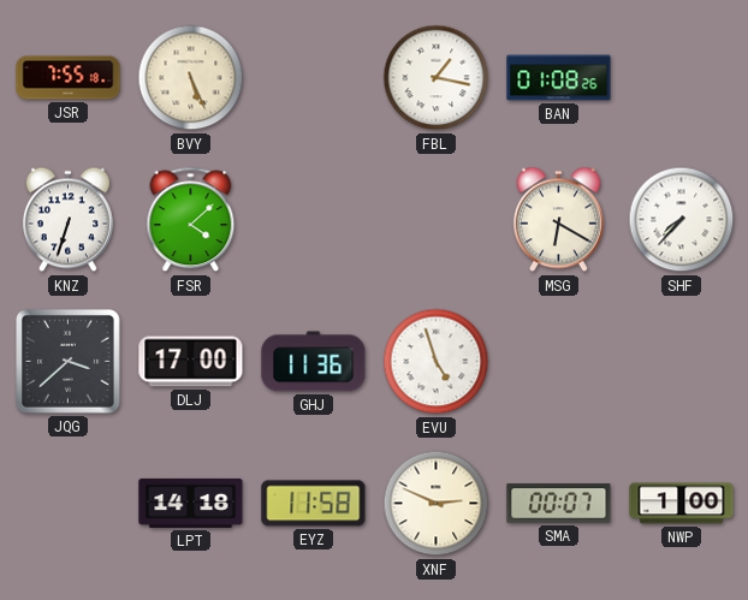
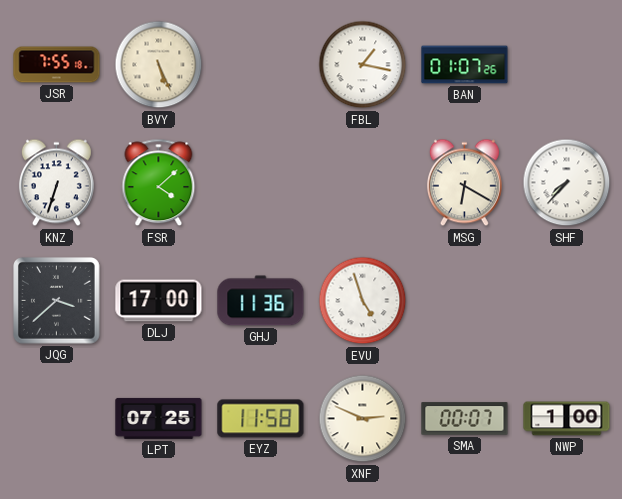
BAN: 01:08 -> 01:07 (465, 65)
LPT: 14:18 -> 07:25 (159, 418)
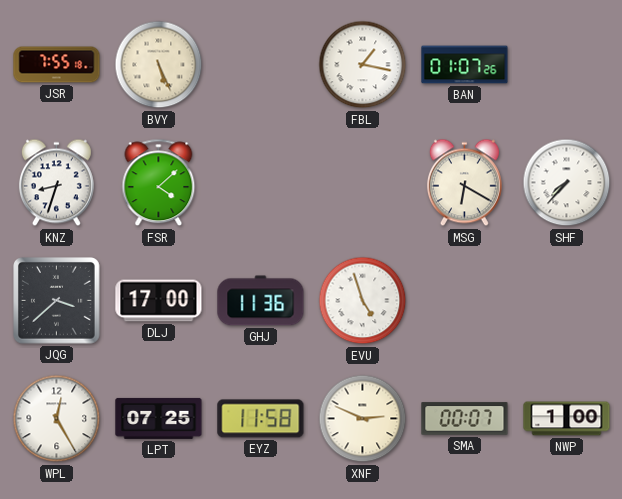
KNZ: 6:33 -> 8:33 (56, 183)
WPL: none -> 12:25 (57, 419)
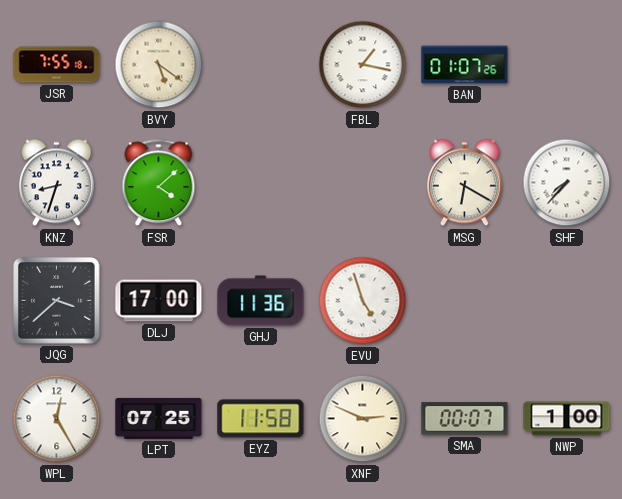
BVY: 5:26 -> 5:21 (159, 65)
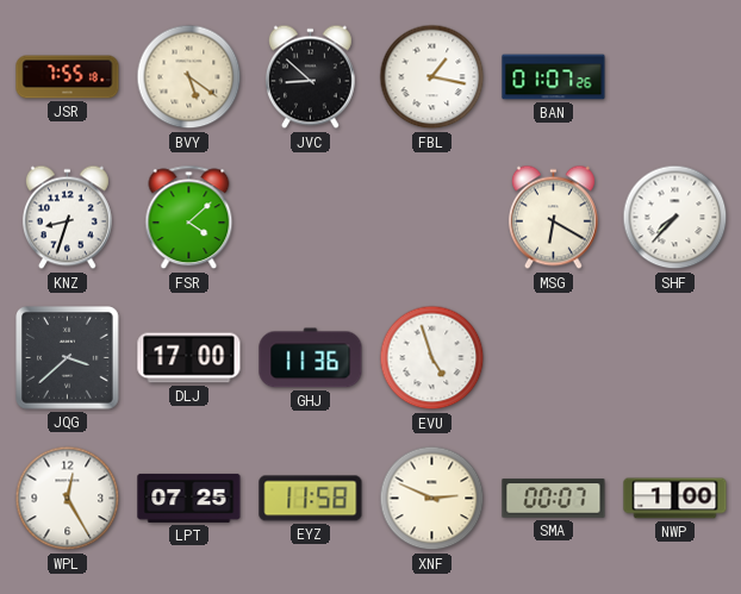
JVC: none -> 8:52 (310, 77)
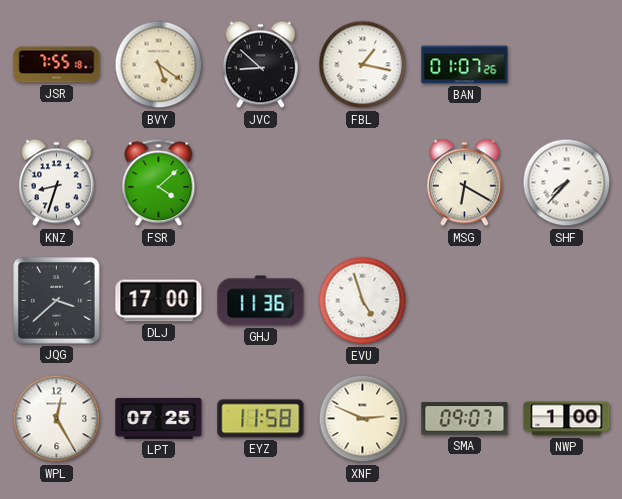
SMA: 00:07 -> 09:07 (465, 419)
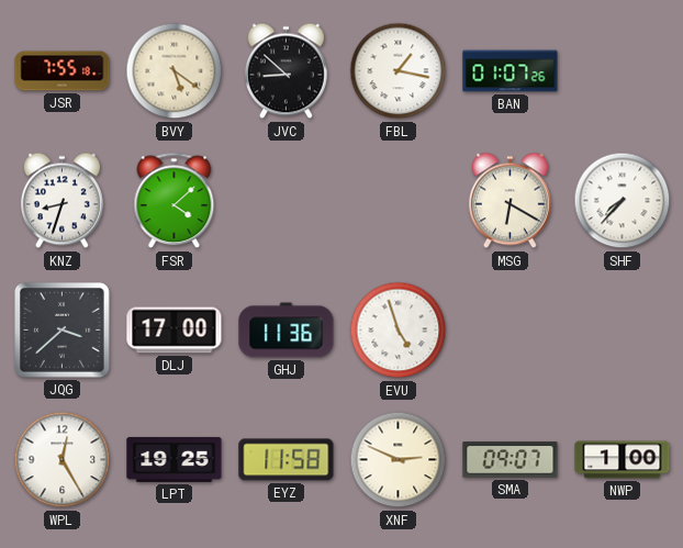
LPT: 07:25 -> 19:25 (175, 459)
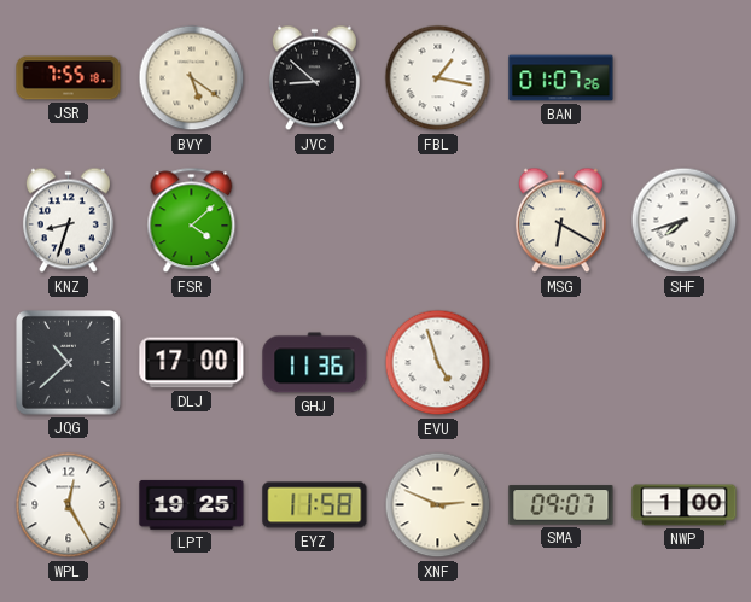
SHF: 7:37 -> 7:42 (685, 221)
JQG: 3:38 -> 10:38 (69, 363)
